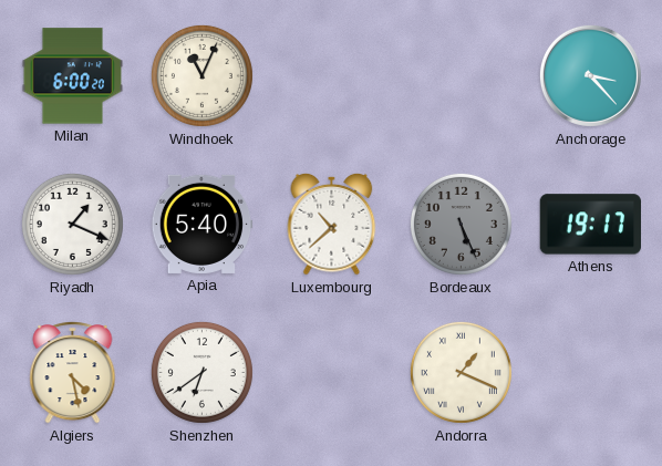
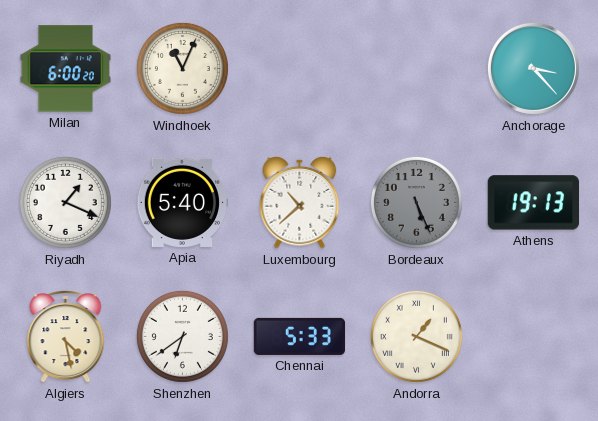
Athens: 19:17 -> 19:13 (533, 203)
Chennai: none -> 5:33 (300, 336)
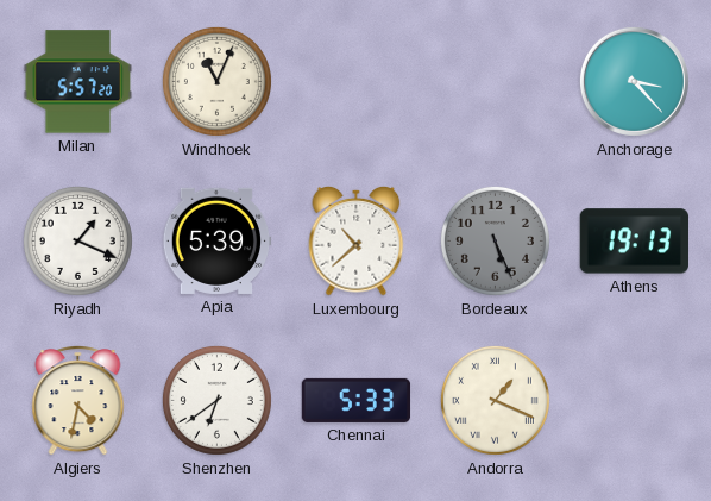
Milan: 6:00 -> 5:57 (78, 82)
Apia: 5:40 -> 5:39 (216, 240)
Algiers: 4:28 -> 4:32 (78, 401)
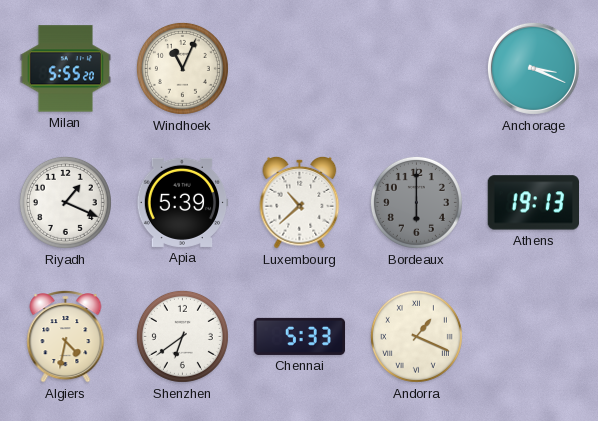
Milan: 5:57 -> 5:55 (66, 69)
Anchorage: 3:23 -> 3:19 (533, 68)
Bordeaux: 5:26 -> 6:00 (416, 202)
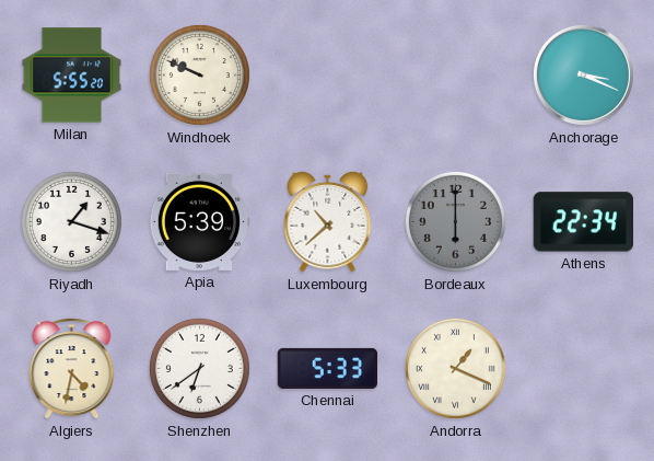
Windhoek: 11:04 -> 9:49 (199, 74)
Riyadh: 1:19 -> 1:18 (71, 221)
Athens: 19:13 -> 22:34 (583, 222)
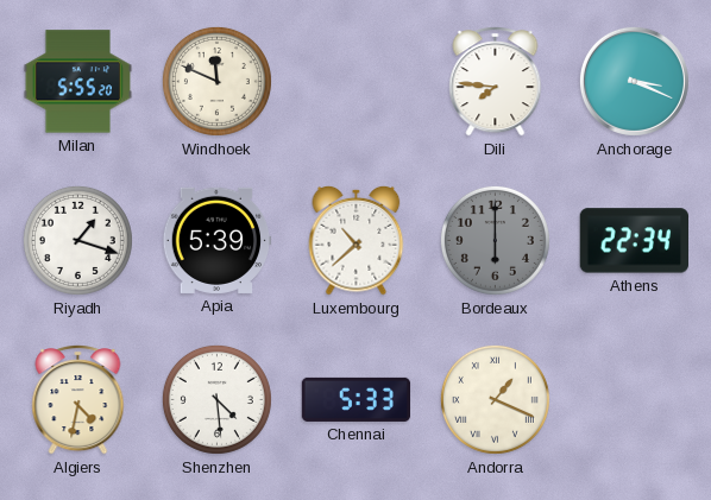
Windhoek: 9:49 -> 11:49 (216, 81)
Dili: none -> 7:46 (496, 82)
Shenzhen: 6:39 -> 4:29 (216, 399)
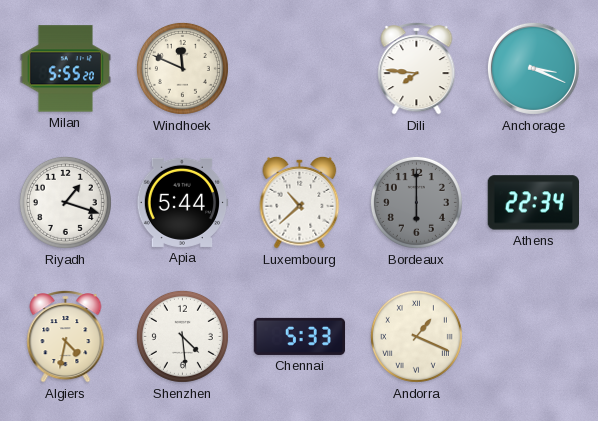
Apia: 5:39 -> 5:44 (182, 202)
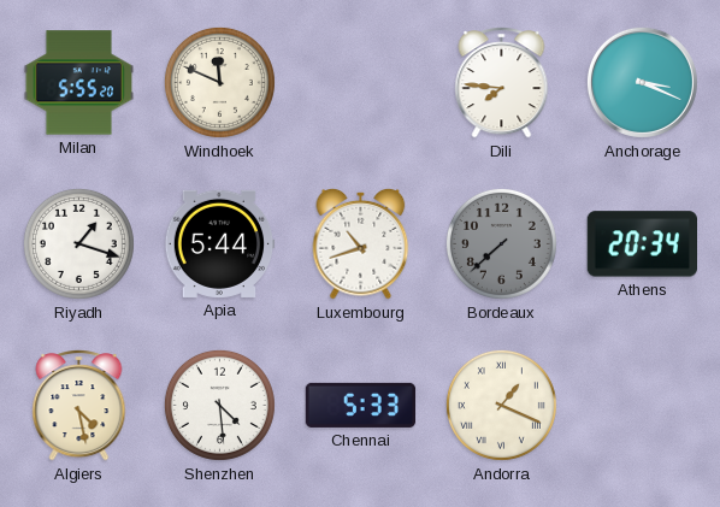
Luxembourg: 10:38 -> 10:42 (361, 243)
Bordeaux: 6:00 -> 7:38 (501, 243)
Athens: 22:34 -> 20:34 (642, 244)
Algiers: 4:32 -> 4:28 (79, 406)
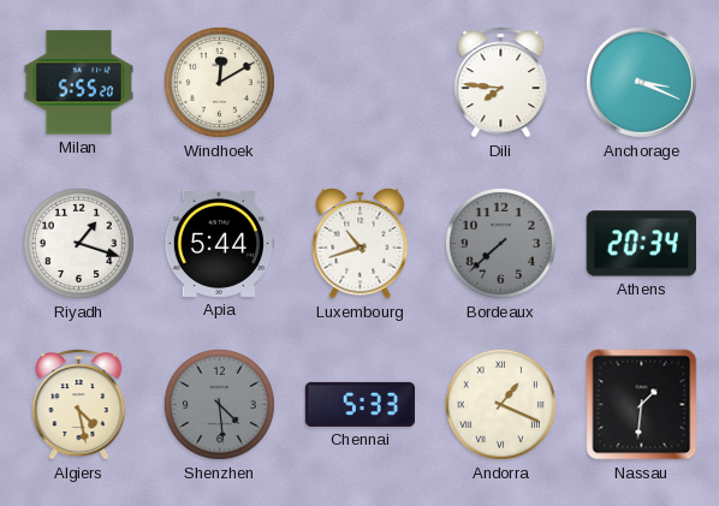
Windhoek: 11:49 -> 12:10 (219, 82)
Shenzhen dial: white -> grey (219, 404)
Nassau: none -> 1:31 (642, 405)
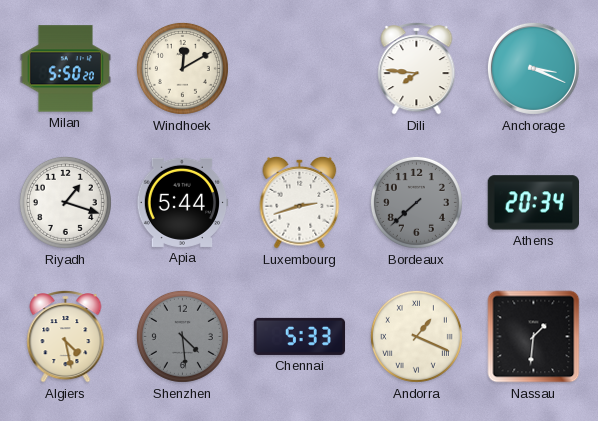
Milan: 5:55 -> 5:50 (66, 69)
Luxembourg: 10:42 -> 2:42 (300, 202)
